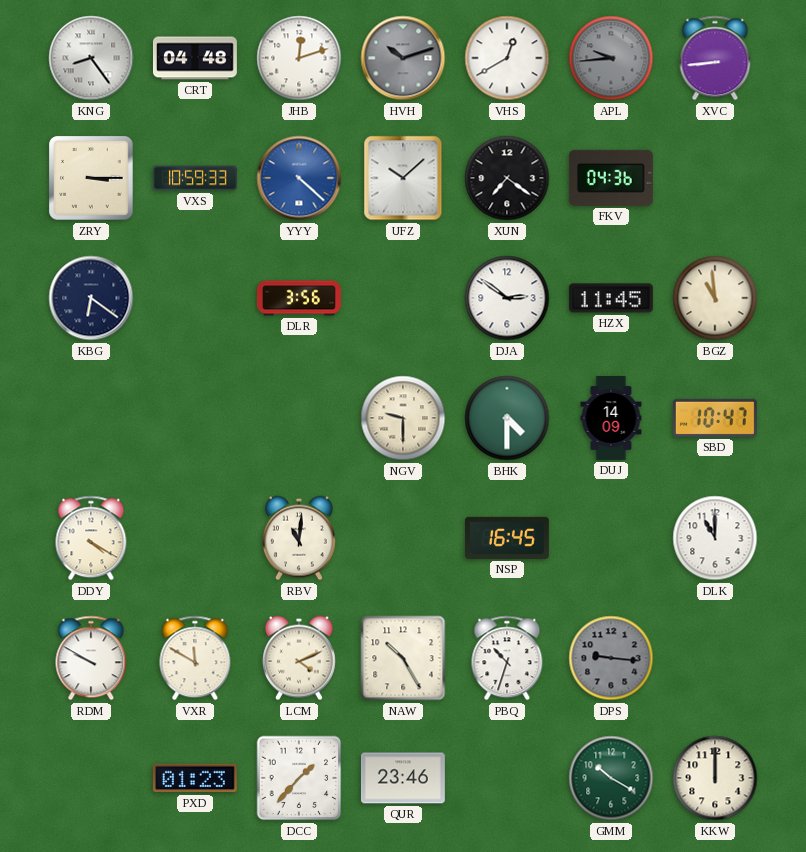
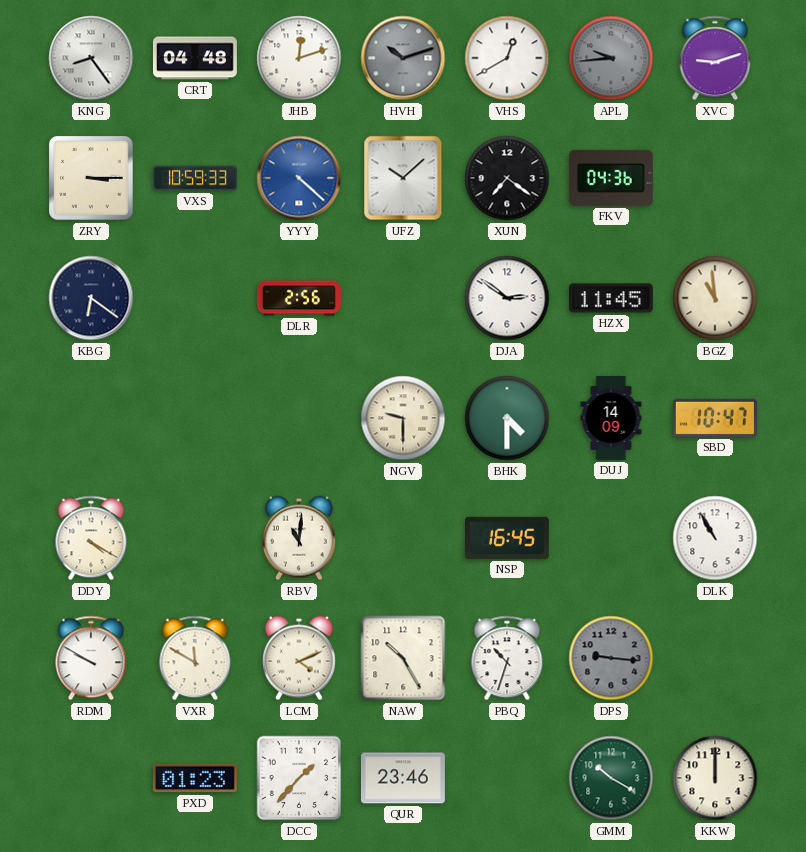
XVC: 8:44 -> 9:12 (715, 58)
DLR: 3:56 -> 2:56 (299, 298)
DLK: 11:00 -> 10:55 (715, 538)
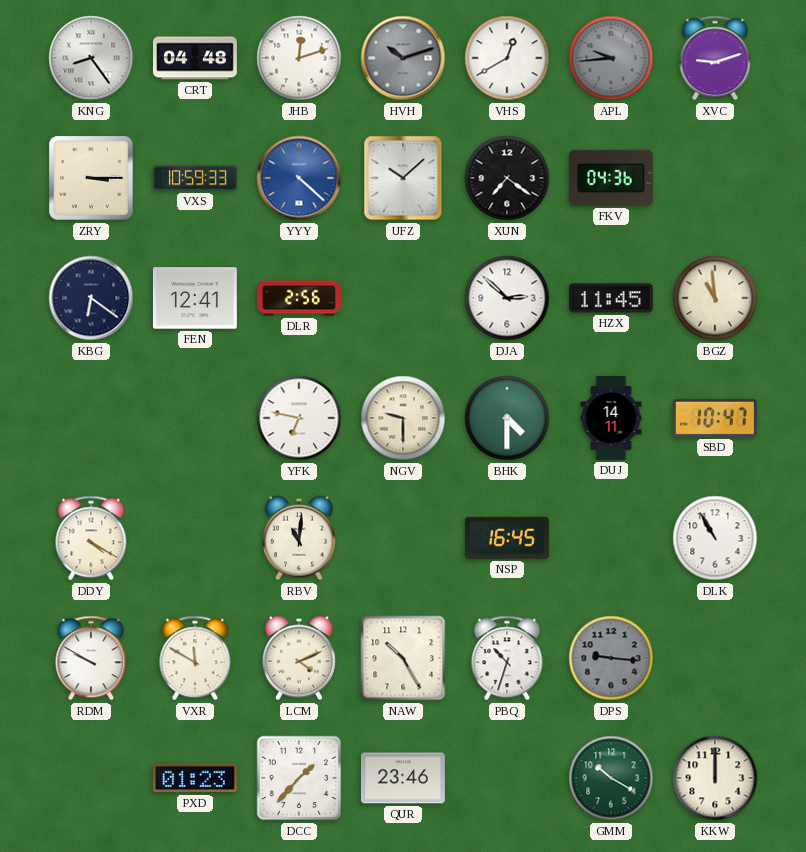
FEN: none -> 12:41 (195, 298)
DJA: 2:51 -> 2:52 (507, 298)
YFK: none -> 6:47 (299, 418)
DUJ: 14:09 -> 14:11 (611, 418)
